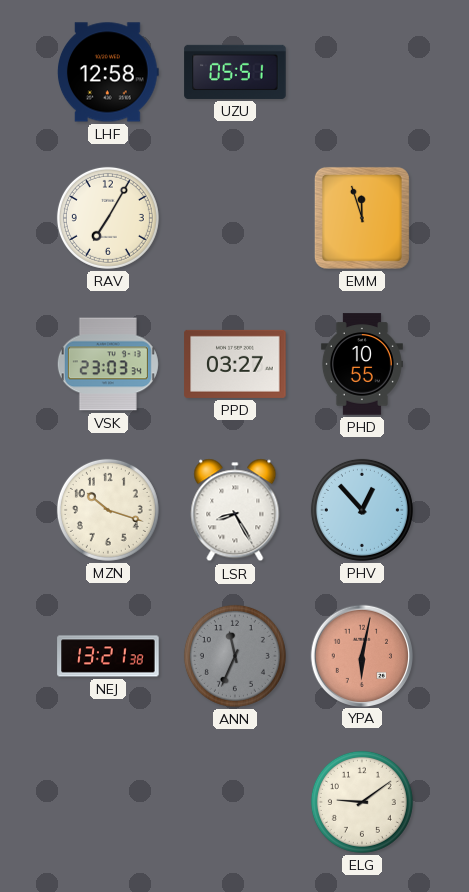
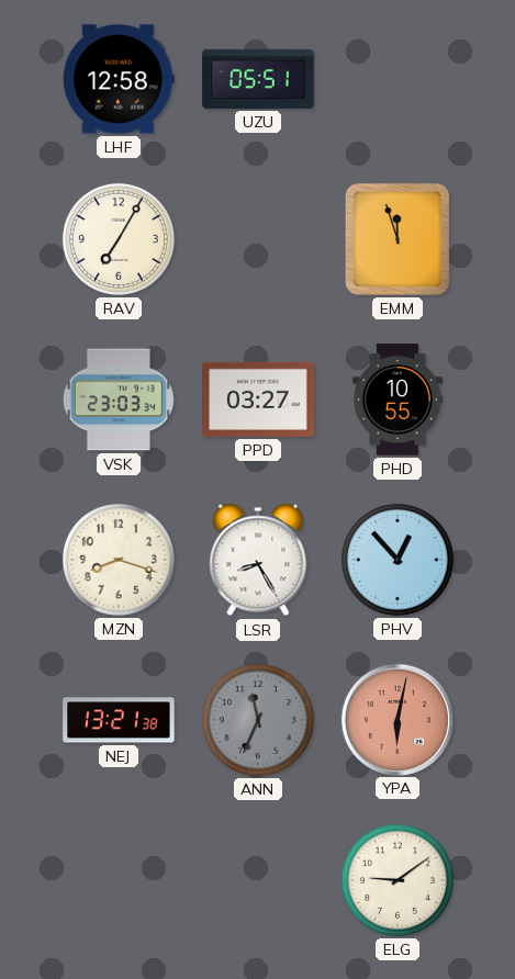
MZN: 10:18 -> 8:18 (119, 560)
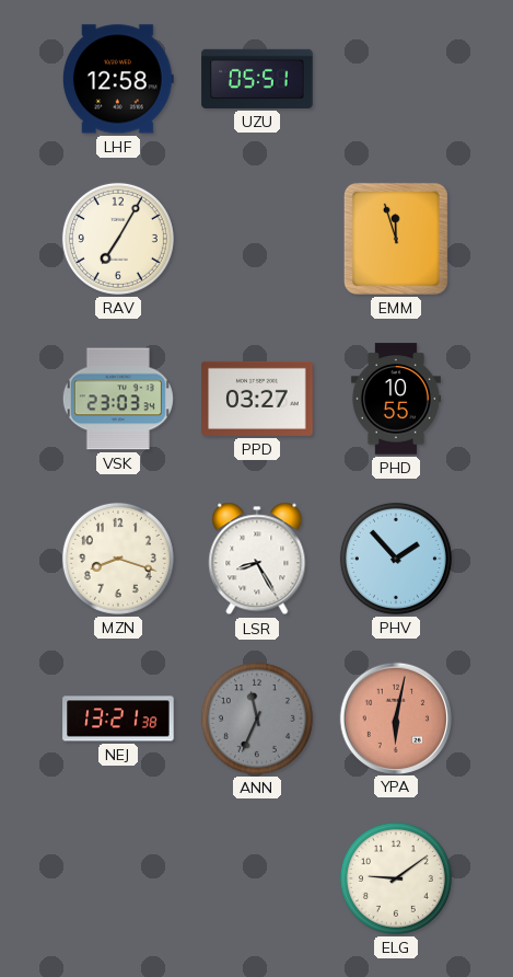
PHV: 12:53 -> 1:53 (396, 559)
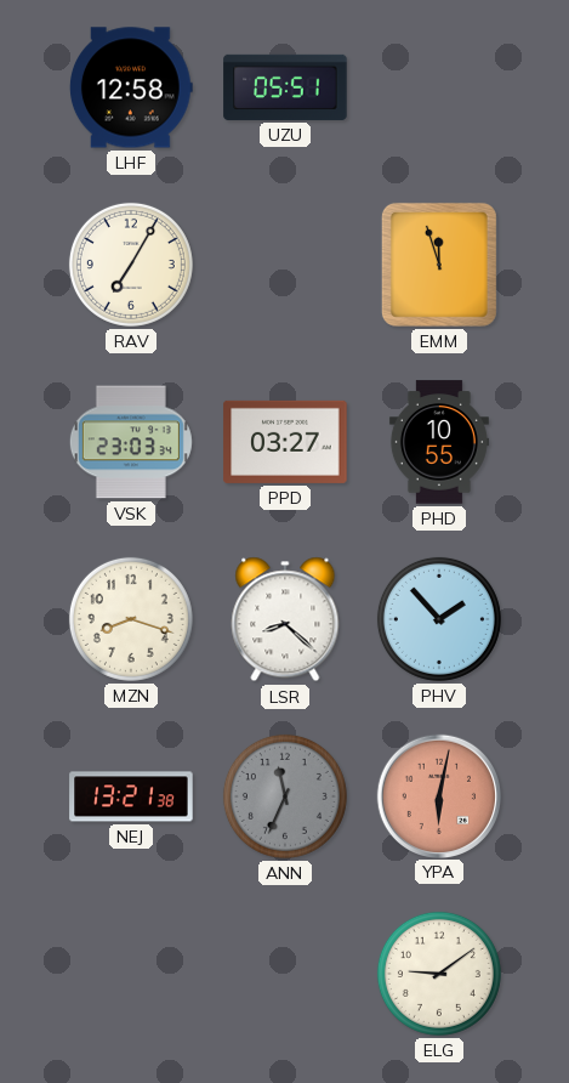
LSR: 8:25 -> 8:22 (285, 619)
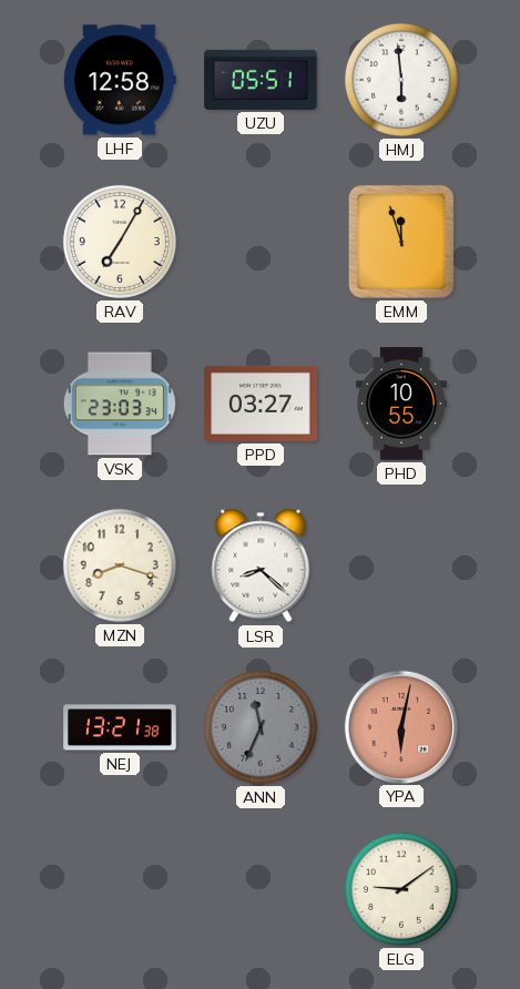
HMJ: none -> 5:59 (401, 80)
PHV: 1:53 -> none (439, 619)
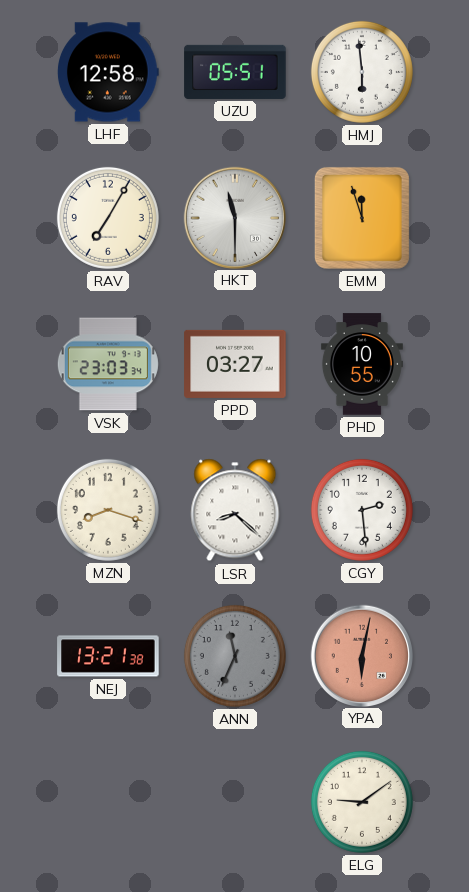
HKT: none -> 11:30 (234, 217)
CGY: none -> 2:29 (362, 510)
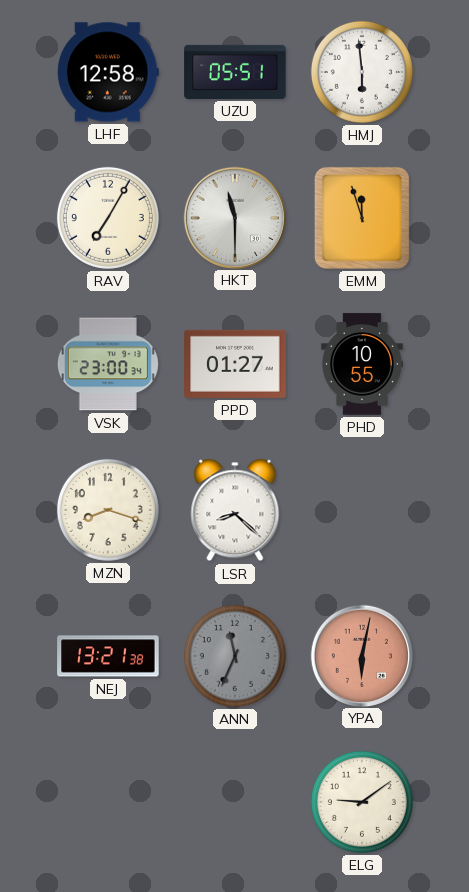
VSK: 23:03 -> 23:00 (108, 364)
PPD: 03:27 -> 01:27 (235, 364)
CGY: 2:29 -> none (362, 510)
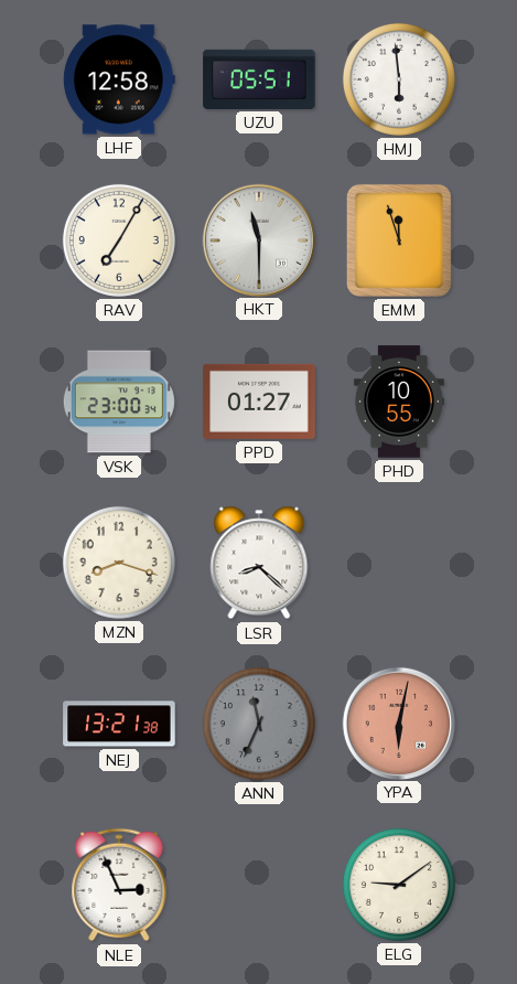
NLE: none -> 2:56 (119, 885)
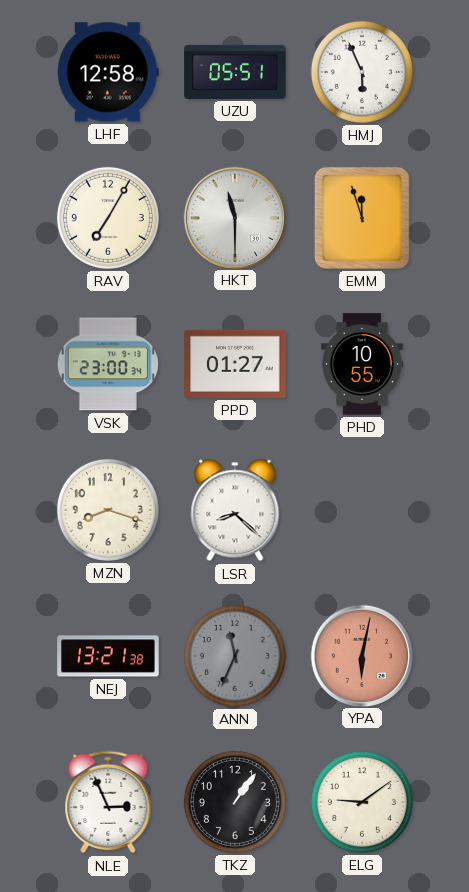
HMJ: 5:59 -> 5:56 (362, 72)
TKZ: none -> 1:06 (235, 802)
